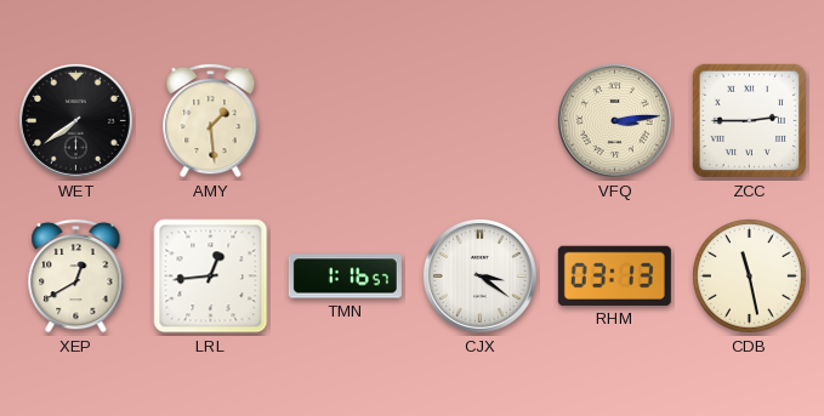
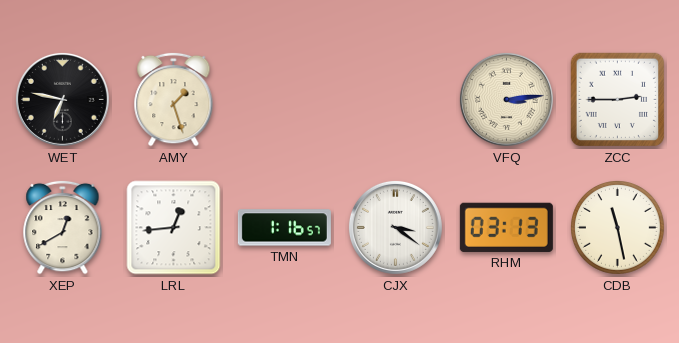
WET: 7:39 -> 6:47 (62, 99)
AMY: 1:29 -> 1:27 (174, 99)
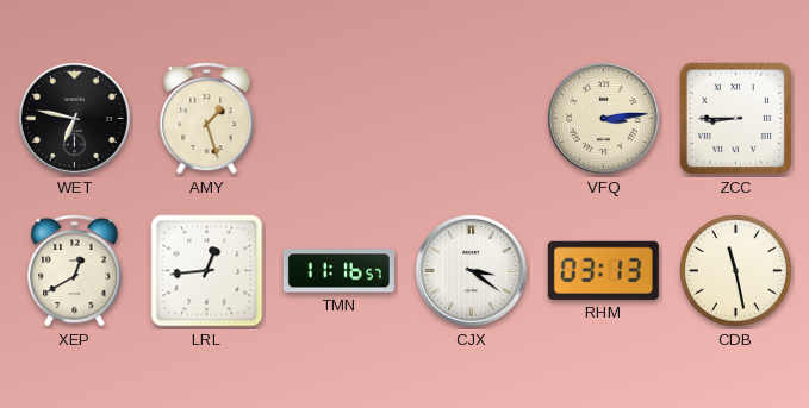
ZCC: 2:45 -> 8:45 (736, 119)
TMN: 1:16 -> 11:16 (338, 271)
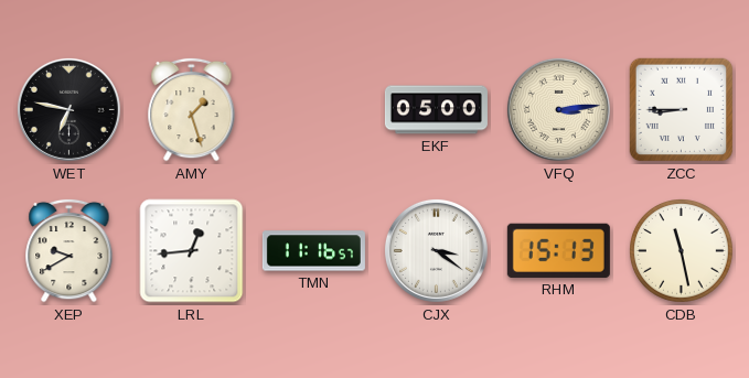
EKF: none -> 05:00 (436, 110)
XEP: 12:40 -> 9:40 (69, 250)
RHM: 03:13 -> 15:13 (558, 250)
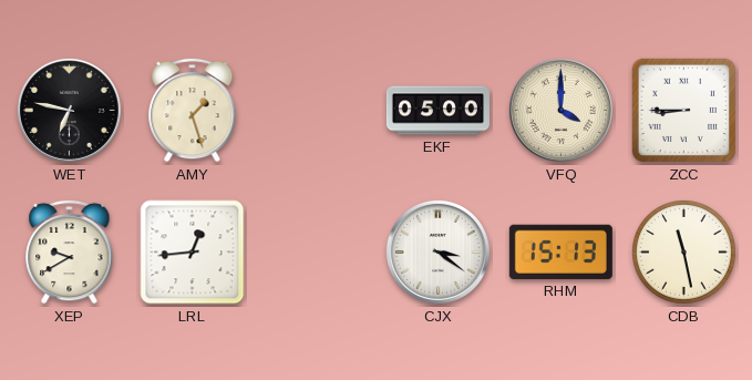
VFQ: 3:14 -> 4:00 (560, 110)
TMN: 11:16 -> none (313, 251)
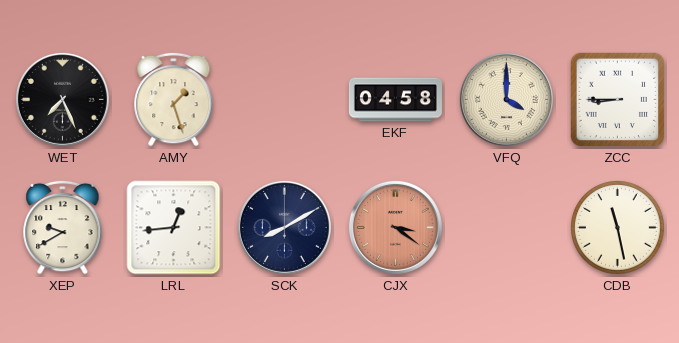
WET: 6:47 -> 7:26 (62, 99)
EKF: 05:00 -> 04:58 (395, 100)
SCK: none -> 8:10 (284, 227)
CJX dial: white -> salmon (395, 227)
RHM: 15:13 -> none (560, 251)
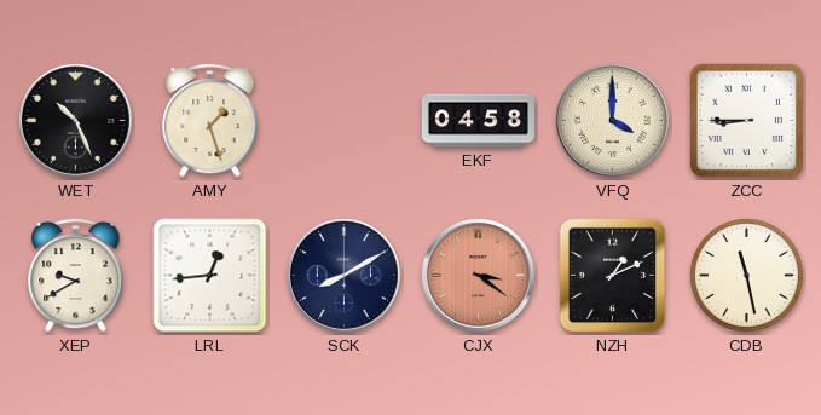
WET: 7:26 -> 10:26 (75, 120)
NZH: none -> 1:11 (613, 276)
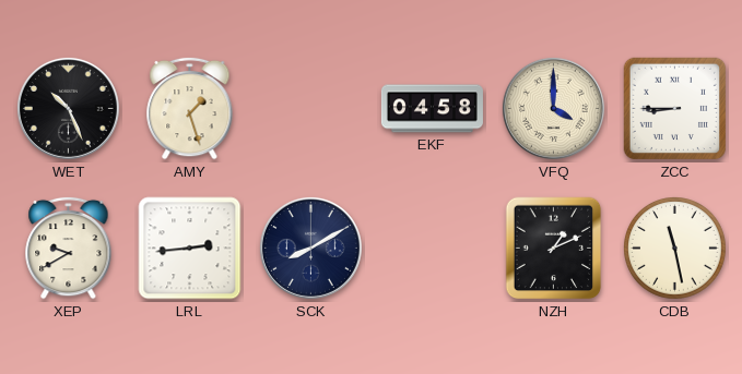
LRL: 12:44 -> 2:44 (190, 249)
CJX: 3:21 -> none (478, 275)
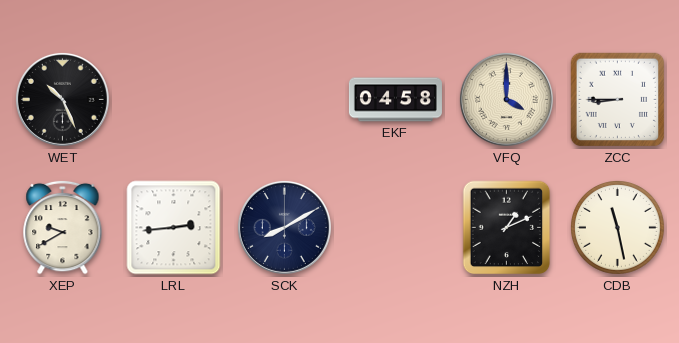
AMY: 1:27 -> none (190, 108)
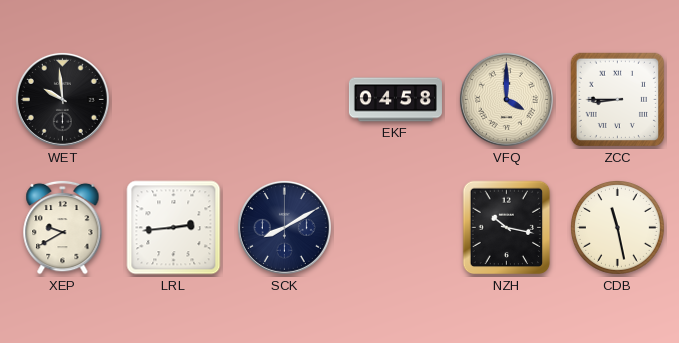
WET: 10:26 -> 9:59 (62, 99)
NZH: 1:11 -> 10:17 (507, 228)
